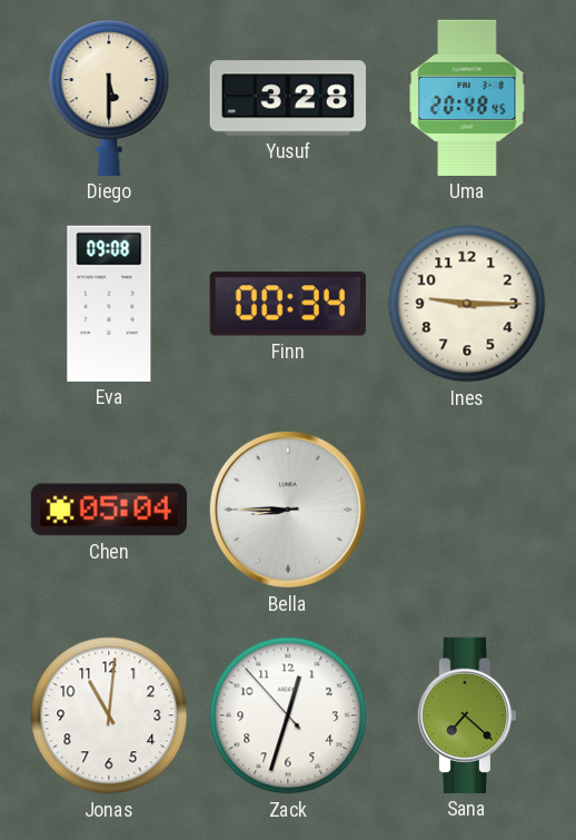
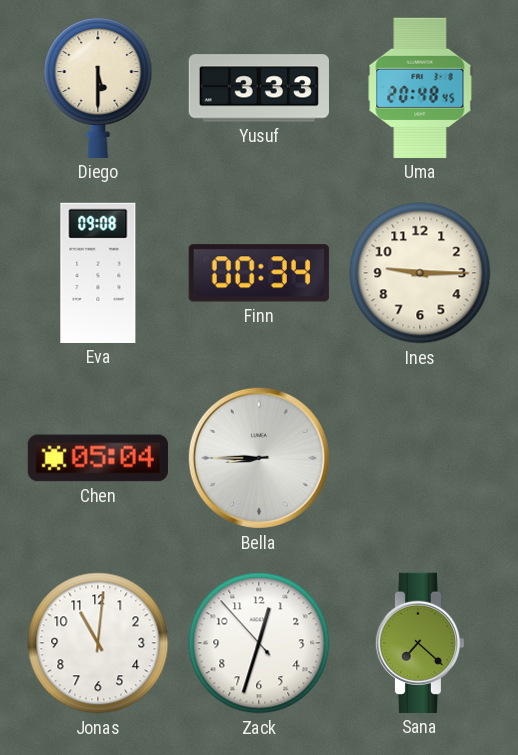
Yusuf: 3:28 -> 3:33 (259, 88)
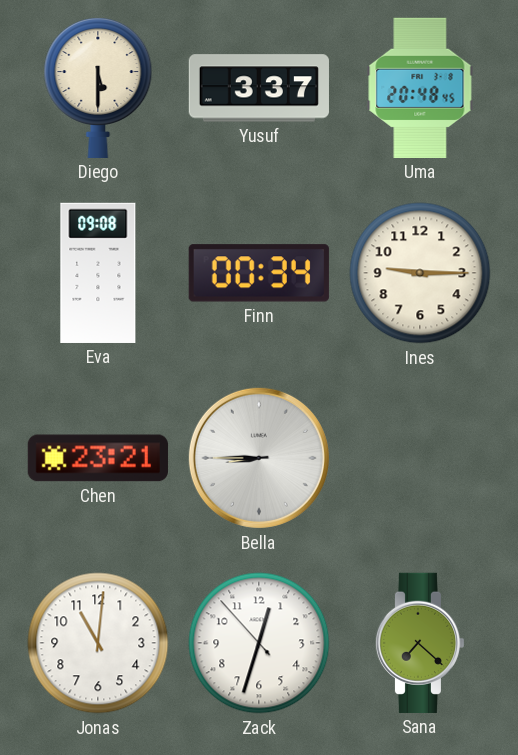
Yusuf: 3:33 -> 3:37 (259, 88)
Chen: 05:04 -> 23:21 (98, 458)
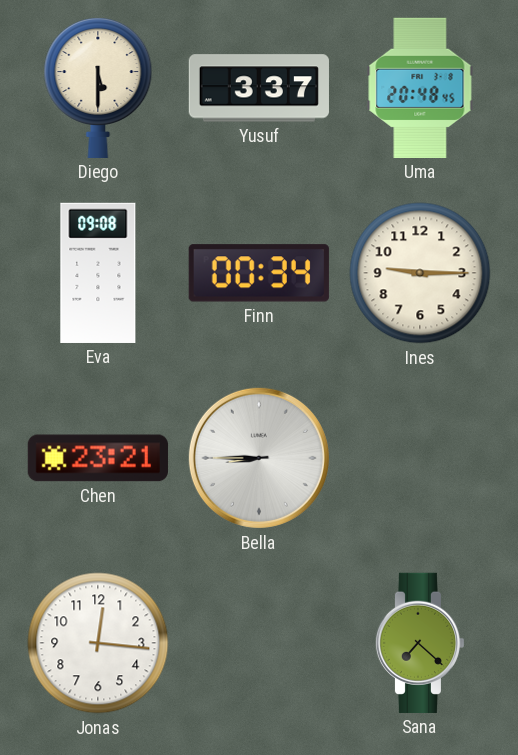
Jonas: 11:01 -> 12:16 (98, 643)
Zack: 12:32 -> none (259, 643)
